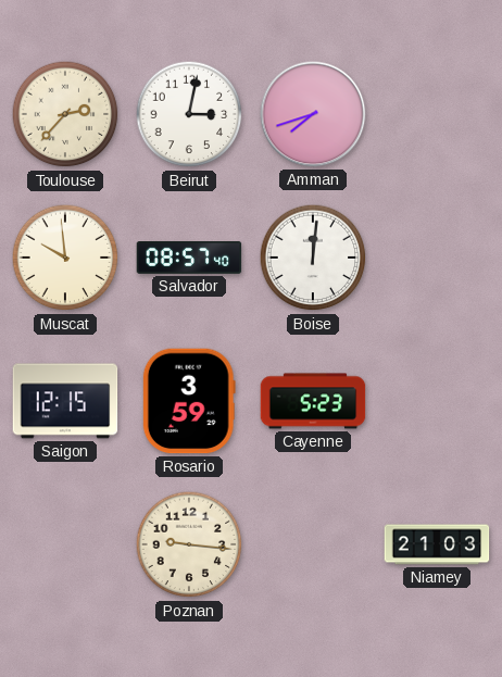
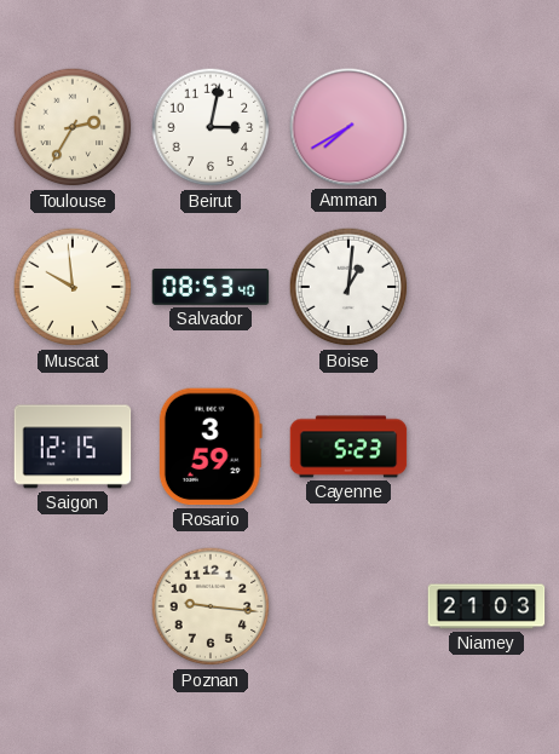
Toulouse: 2:37 -> 2:35 (73, 127)
Amman: 7:42 -> 7:40 (348, 127)
Salvador: 08:57 -> 08:53 (211, 288)
Boise: 12:01 -> 1:01 (348, 287)
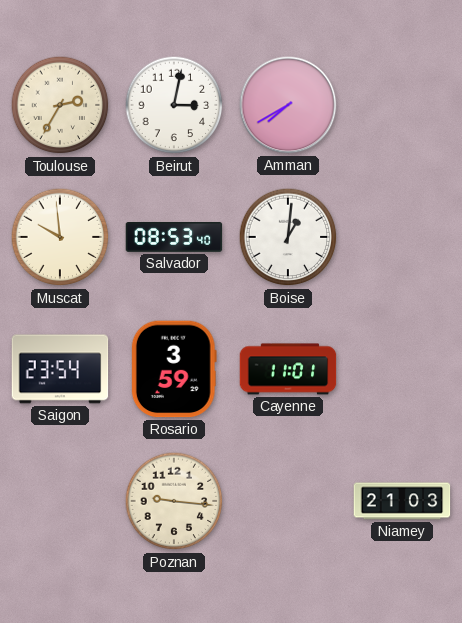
Saigon: 12:15 -> 23:54 (60, 369)
Cayenne: 5:23 -> 11:01 (288, 369)
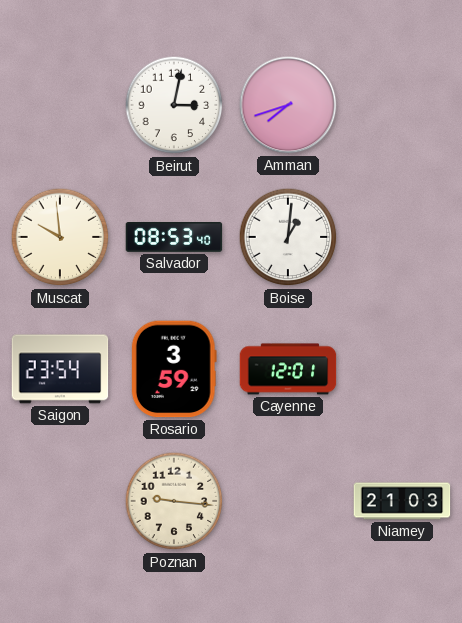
Toulouse: 2:35 -> none (60, 105)
Amman: 7:40 -> 7:42 (288, 105)
Cayenne: 11:01 -> 12:01 (288, 369)
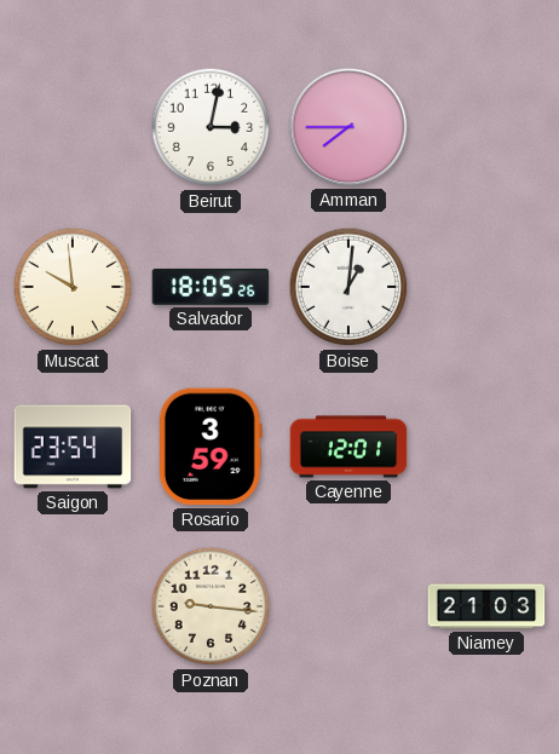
Amman: 7:42 -> 7:45 (348, 127)
Salvador: 08:53 -> 18:05 (211, 288)
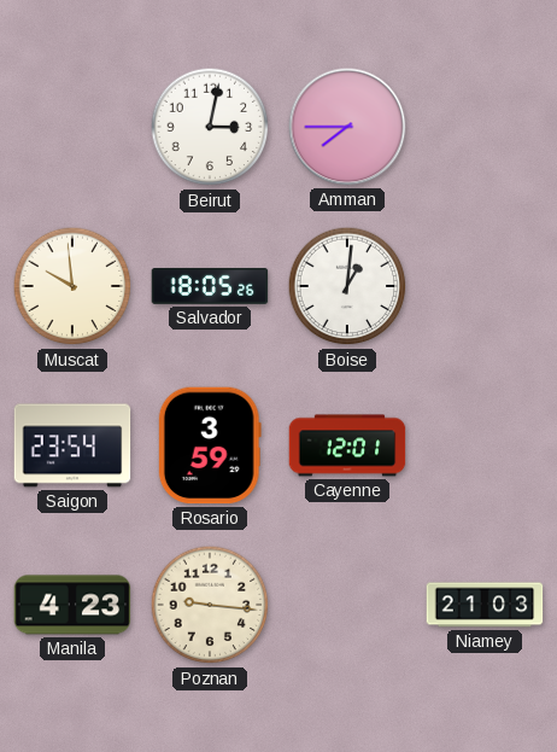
Manila: none -> 4:23 (72, 605)
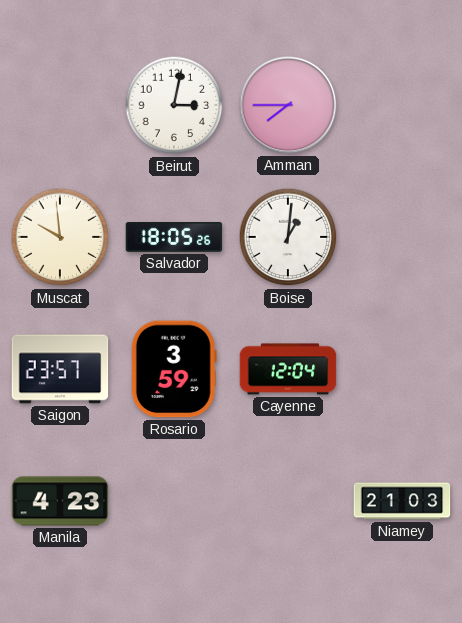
Saigon: 23:54 -> 23:57 (60, 369)
Cayenne: 12:01 -> 12:04 (288, 369)
Poznan: 9:16 -> none (210, 605)
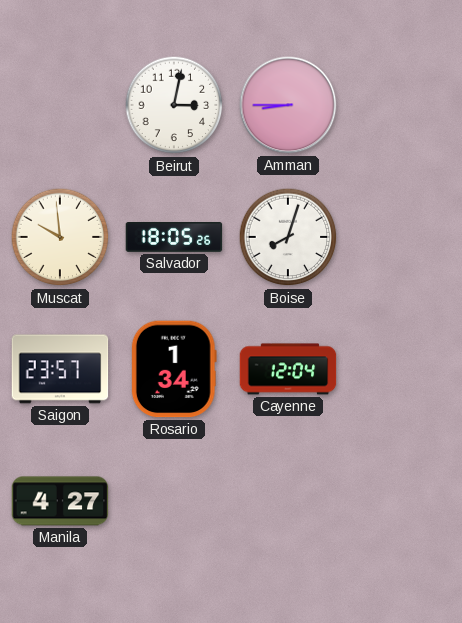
Amman: 7:45 -> 8:45 (288, 105)
Boise: 1:01 -> 8:03 (288, 237)
Rosario: 3:59 -> 1:34 (174, 369)
Manila: 4:23 -> 4:27 (60, 501)
Niamey: 21:03 -> none (402, 501)
